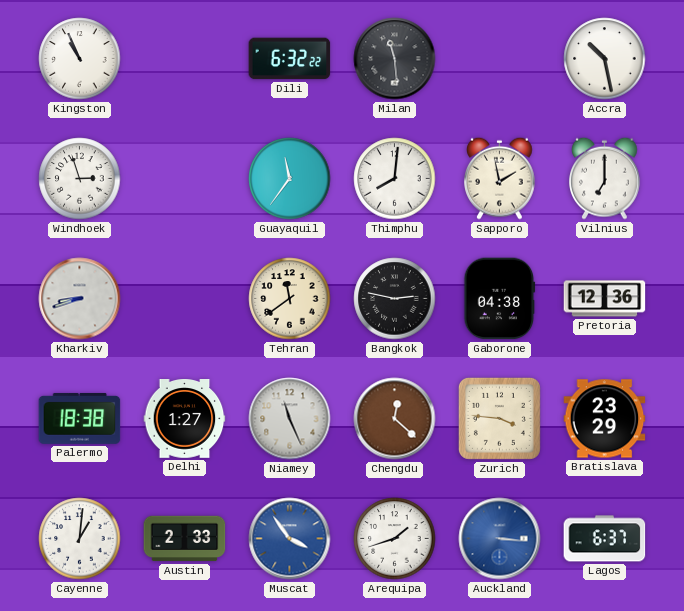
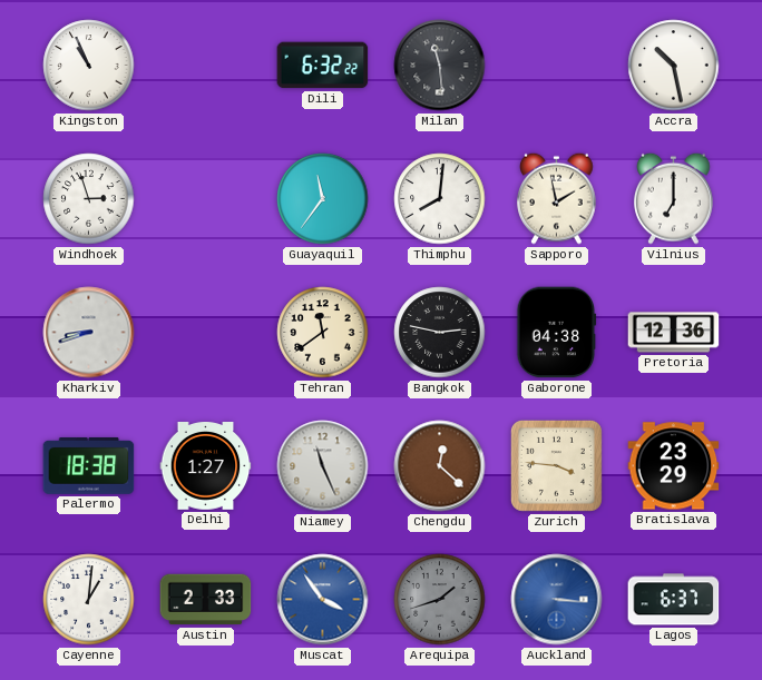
Arequipa dial: white -> grey (440, 600)
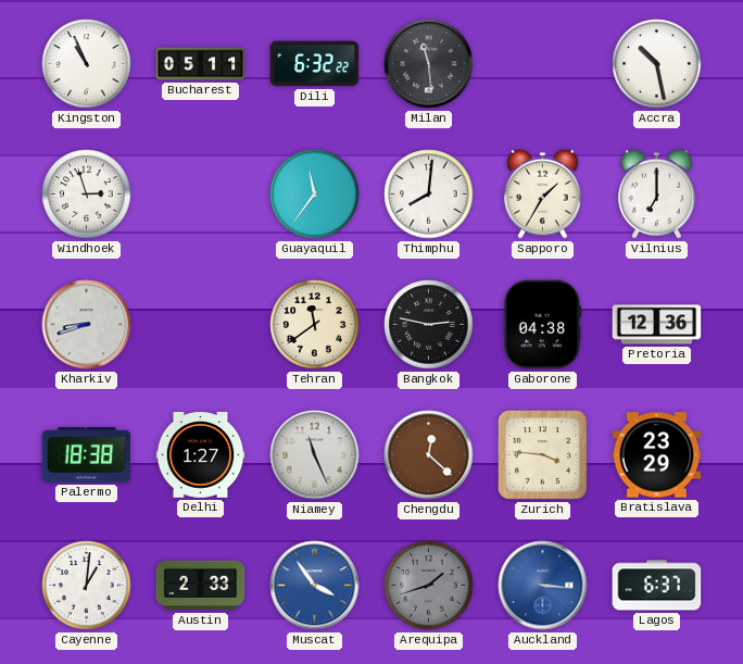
Bucharest: none -> 05:11 (201, 64)
Sapporo: 1:58 -> 1:35 (543, 193)
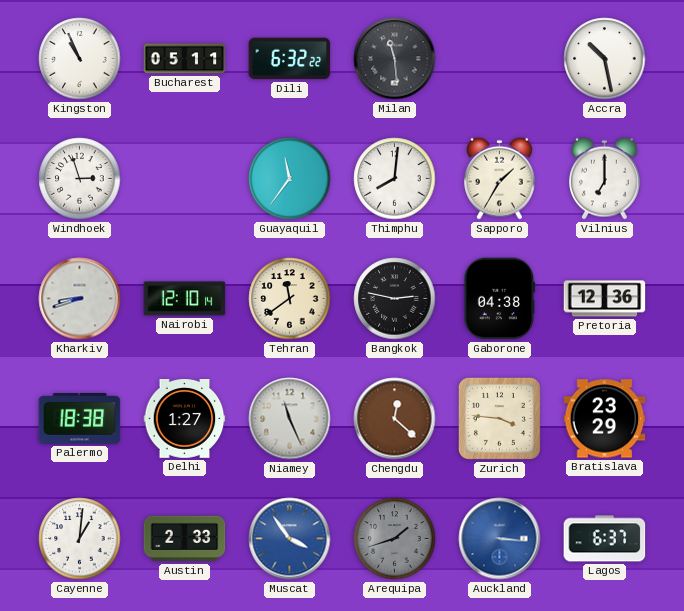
Nairobi: none -> 12:10 (185, 299)
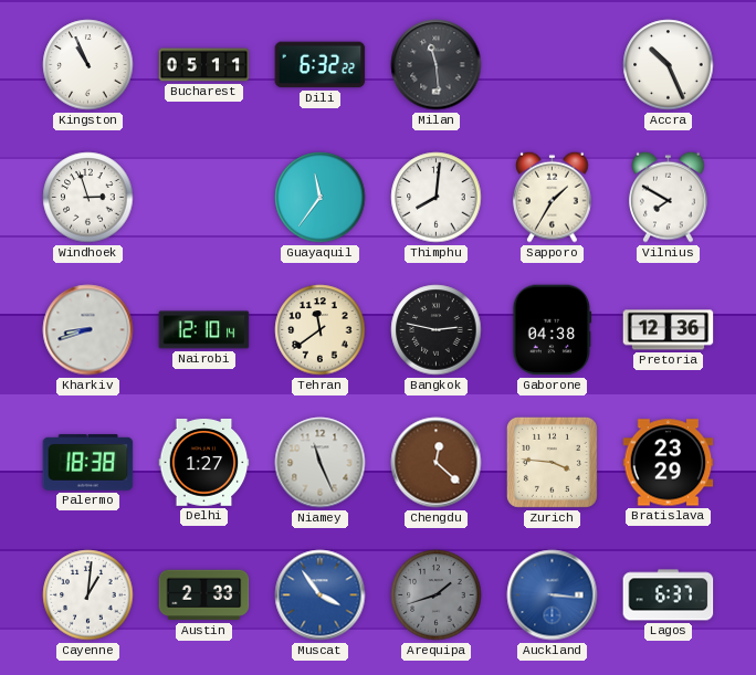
Accra: 10:28 -> 10:26 (669, 65)
Vilnius: 7:00 -> 7:50 (669, 197)
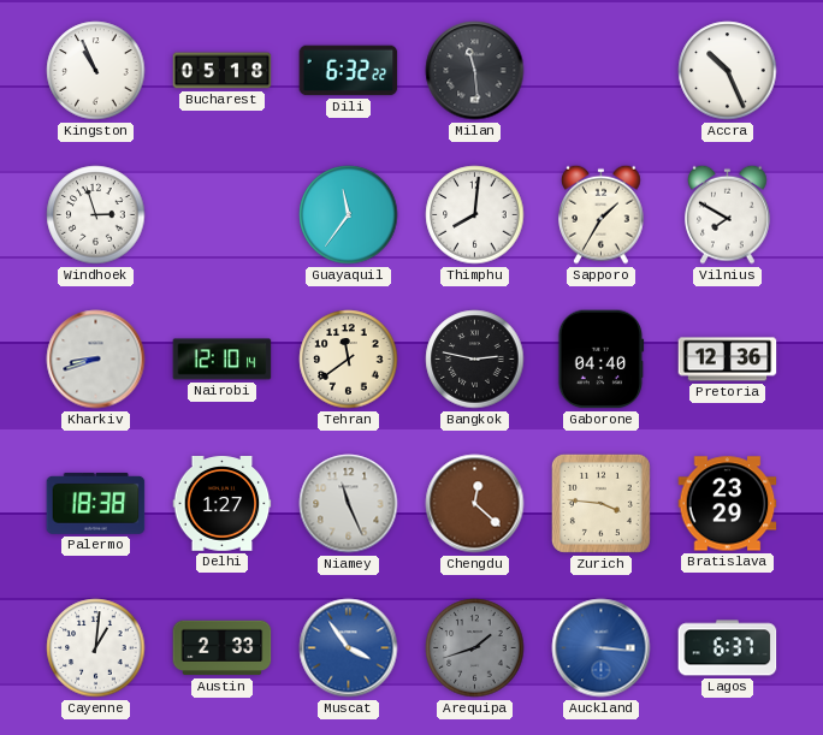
Bucharest: 05:11 -> 05:18 (223, 71)
Gaborone: 04:38 -> 04:40 (602, 360)
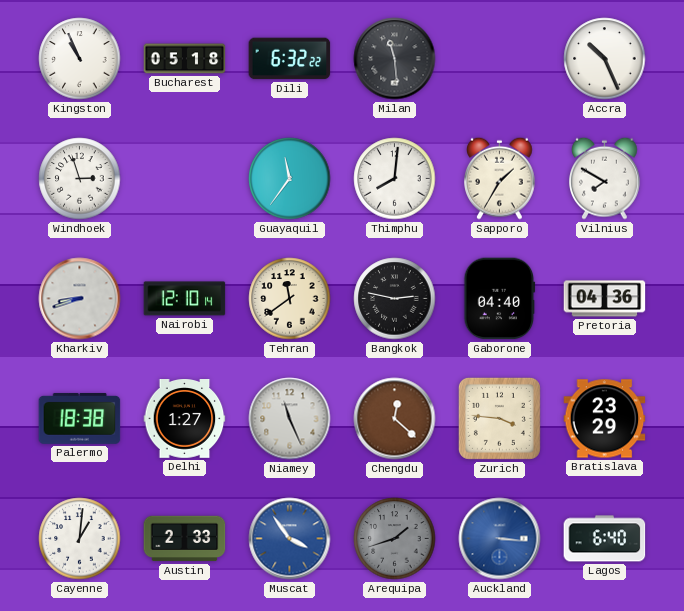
Pretoria: 12:36 -> 04:36 (605, 299)
Lagos: 6:37 -> 6:40 (605, 539)
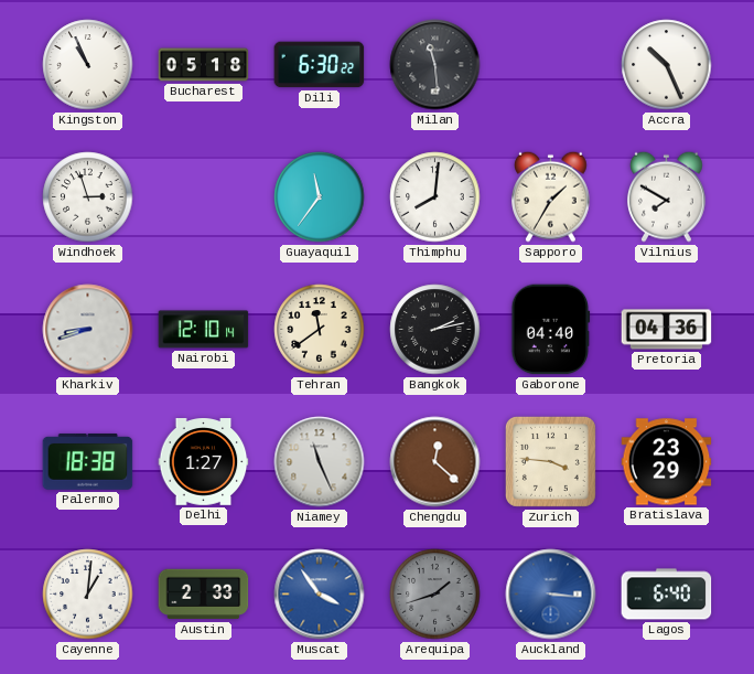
Dili: 6:32 -> 6:30 (320, 65)
Bangkok: 2:47 -> 2:13 (435, 330)
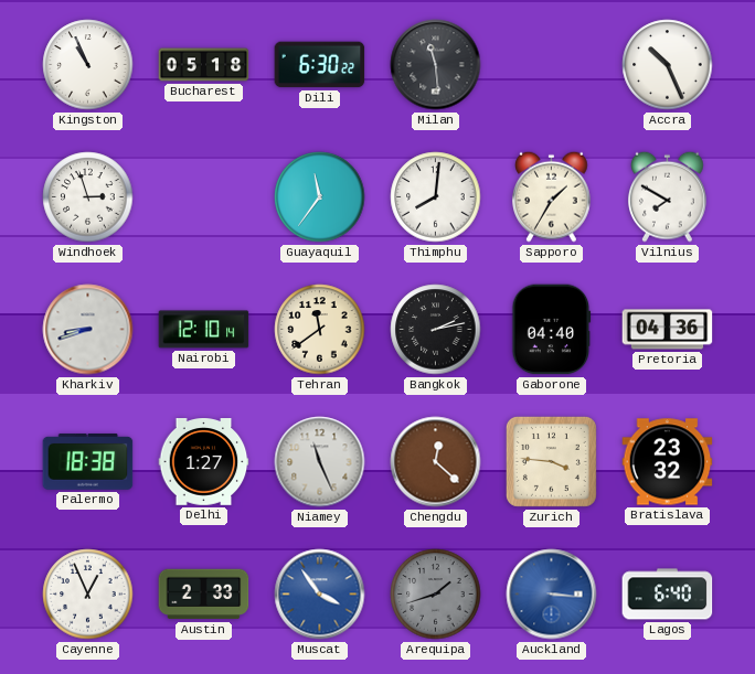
Bratislava: 23:29 -> 23:32 (668, 462)
Cayenne: 1:01 -> 12:56 (88, 595)
